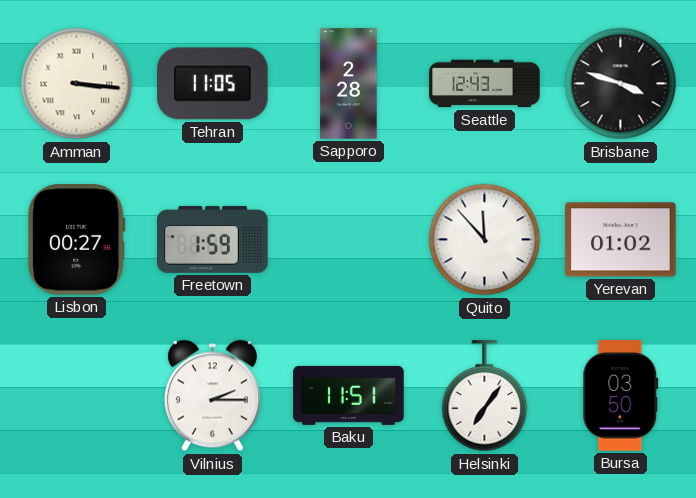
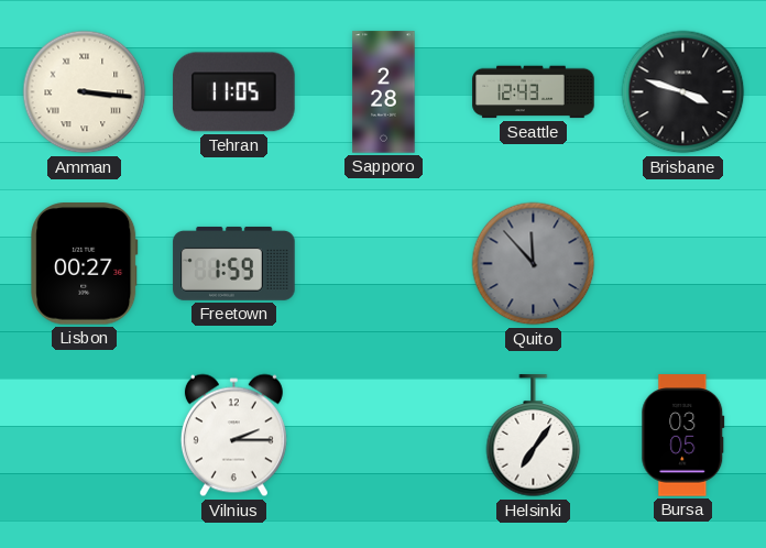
Quito dial: white -> grey (534, 264)
Yerevan: 01:02 -> none (621, 240)
Baku: 11:51 -> none (349, 395)
Bursa: 03:50 -> 03:05 (683, 436)
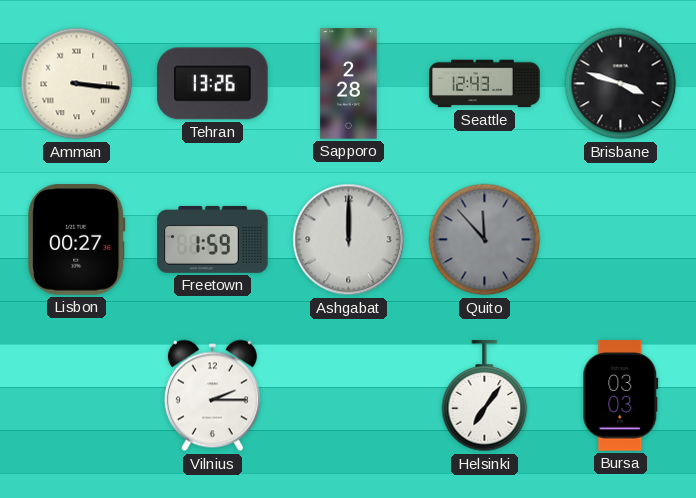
Tehran: 11:05 -> 13:26 (213, 84)
Ashgabat: none -> 12:00 (349, 240)
Bursa: 03:05 -> 03:03 (621, 396)
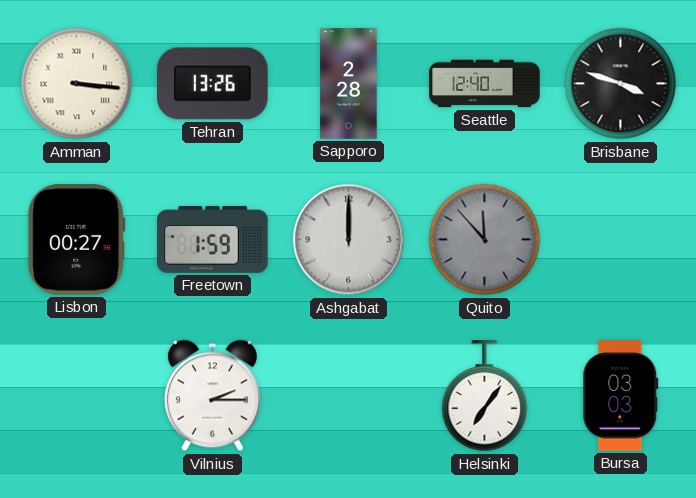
Seattle: 12:43 -> 12:40 (485, 84)
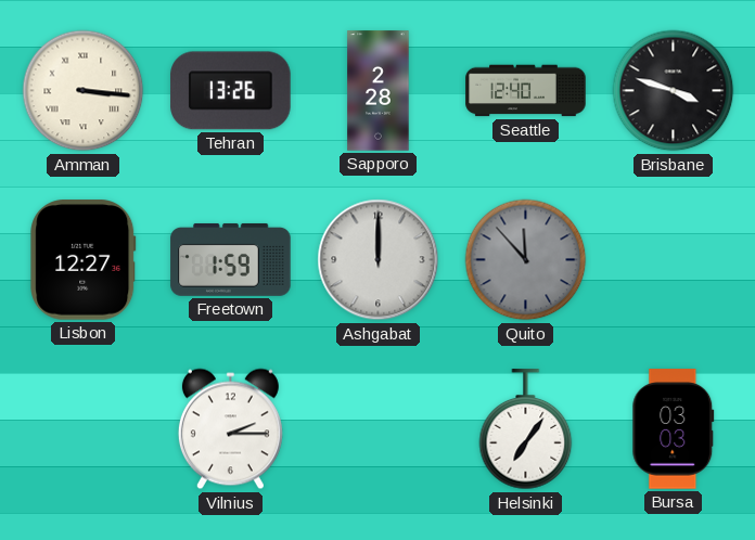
Lisbon: 00:27 -> 12:27 (84, 260)
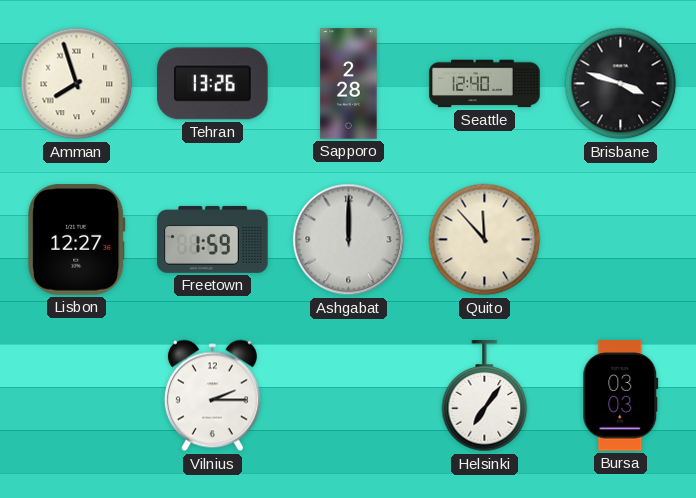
Amman: 3:16 -> 7:57 (77, 84)
Quito dial: grey -> cream (485, 240)
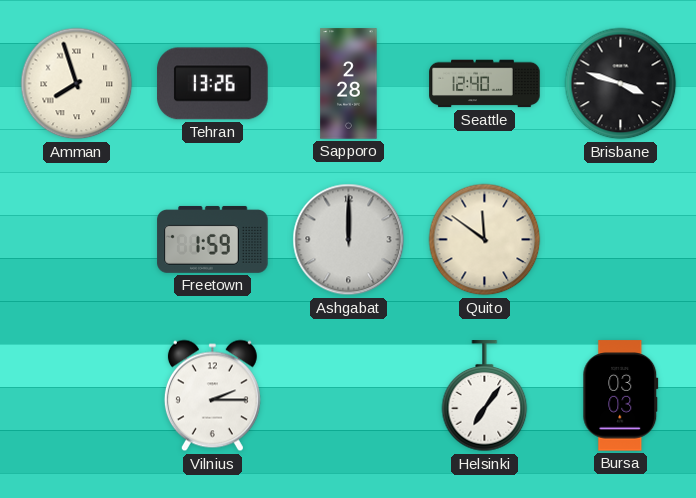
Lisbon: 12:27 -> none (77, 240)
Quito: 11:53 -> 11:51 (485, 240)
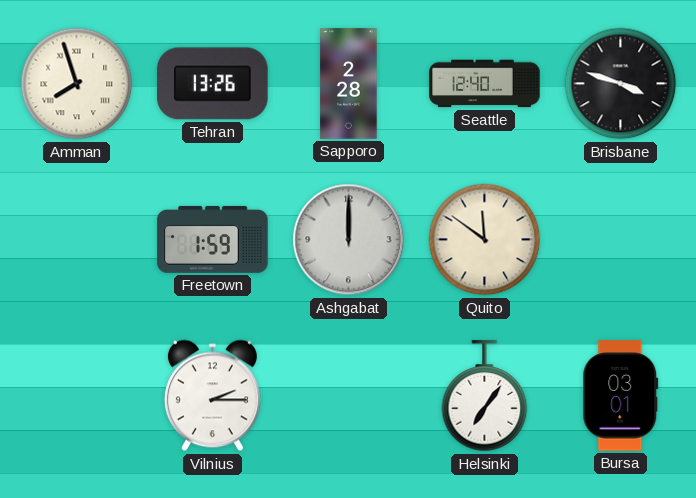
Bursa: 03:03 -> 03:01 (621, 396)
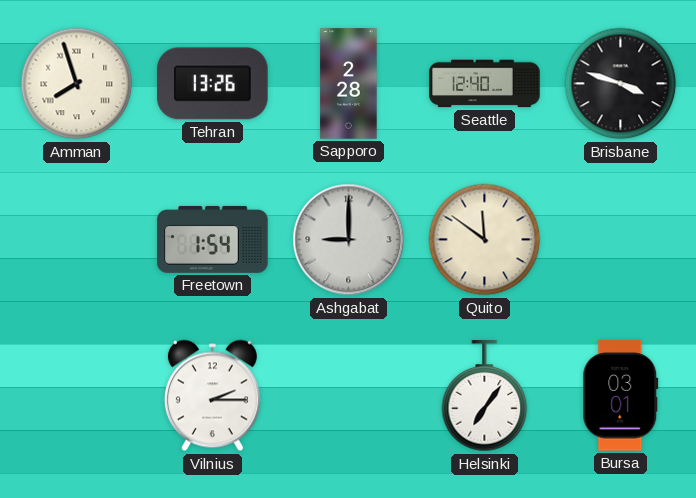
Freetown: 1:59 -> 1:54 (213, 239)
Ashgabat: 12:00 -> 9:00 (349, 240)
